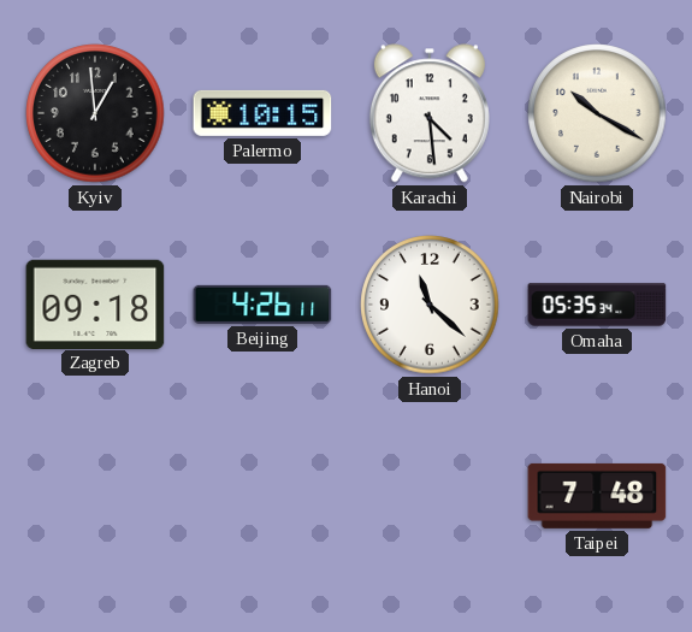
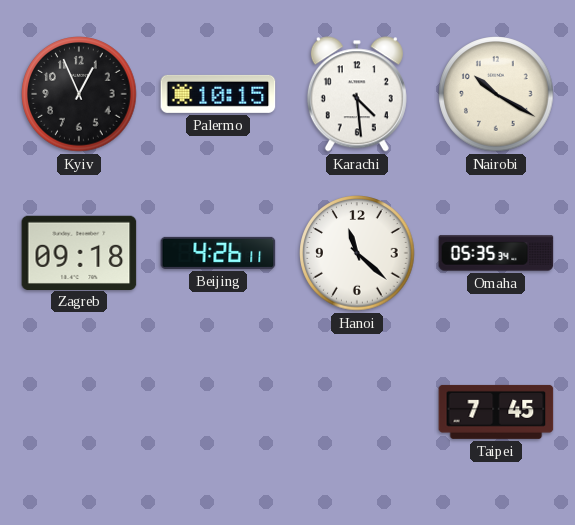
Kyiv: 12:59 -> 12:56 (79, 94)
Taipei: 7:48 -> 7:45 (496, 412)
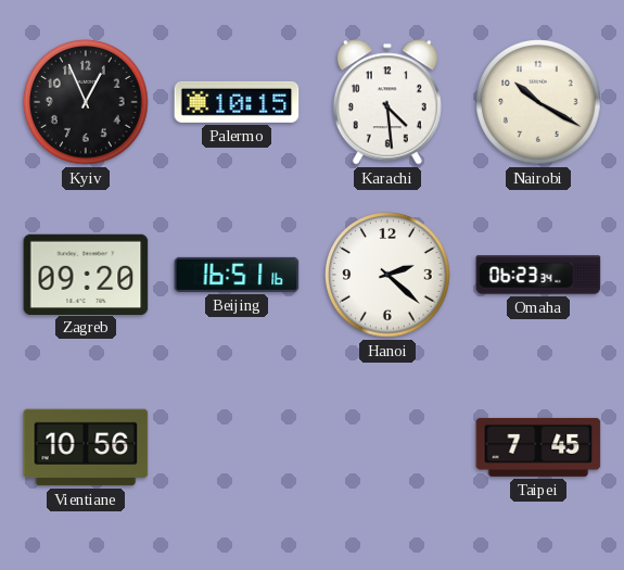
Zagreb: 09:18 -> 09:20 (86, 274)
Beijing: 4:26 -> 16:51 (237, 275)
Hanoi: 11:22 -> 2:22 (387, 275)
Omaha: 05:35 -> 06:23 (538, 275)
Vientiane: none -> 10:56 (86, 447)
